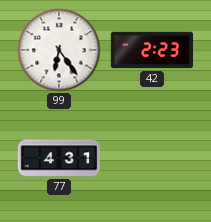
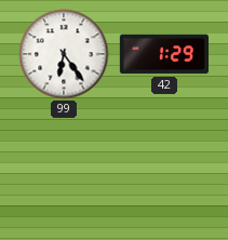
42: 2:23 -> 1:29 (163, 54)
77: 4:31 -> none (58, 158)
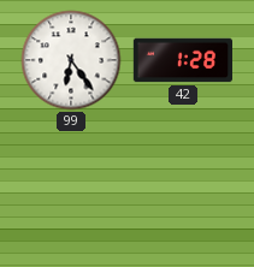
42: 1:29 -> 1:28 (182, 60)
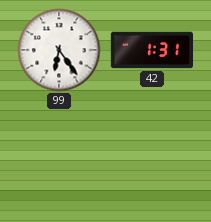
42: 1:28 -> 1:31 (151, 50)
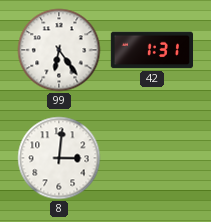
8: none -> 3:01 (59, 158)
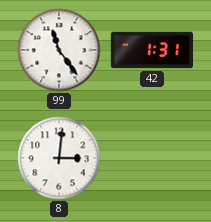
99: 6:24 -> 11:24 (59, 50)
